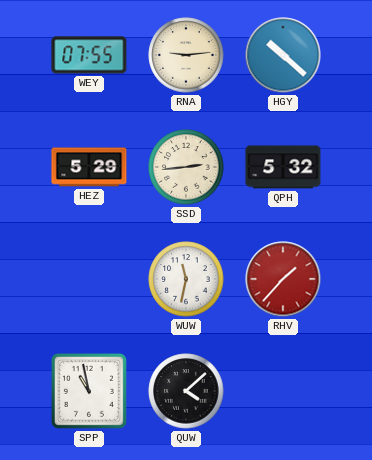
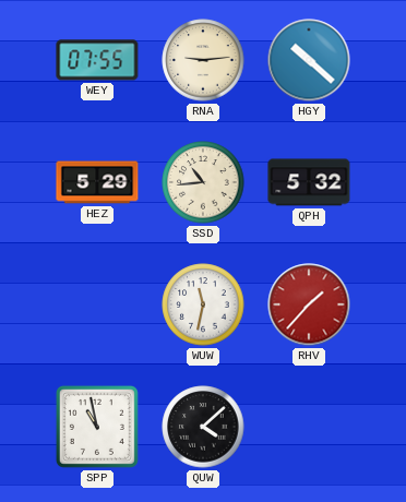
SSD: 2:44 -> 10:44 (203, 182)
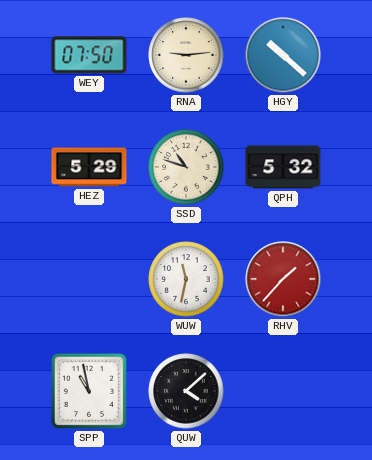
WEY: 07:55 -> 07:50 (89, 55)
SSD: 10:44 -> 10:48 (186, 167)
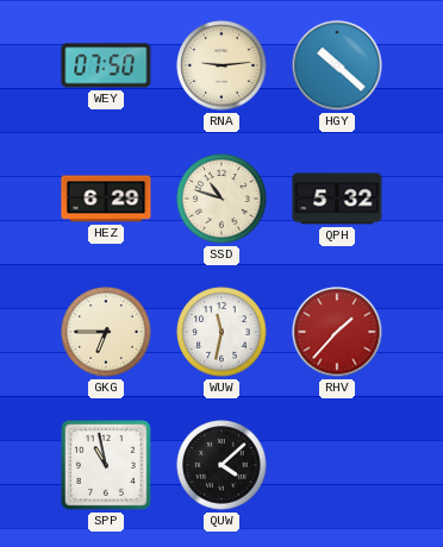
HEZ: 5:29 -> 6:29 (106, 199)
GKG: none -> 6:45 (106, 332)
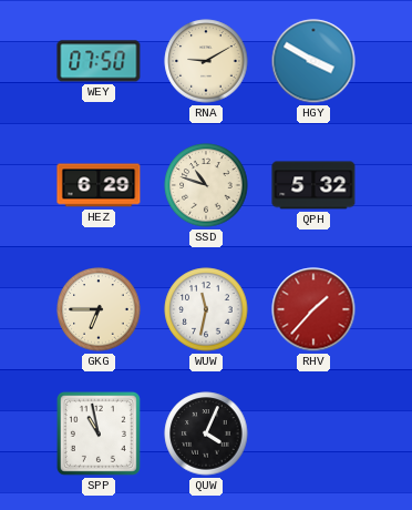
RNA: 9:14 -> 9:10 (206, 61)
HGY: 10:22 -> 3:50 (313, 61)
QUW: 4:08 -> 4:04 (206, 433)
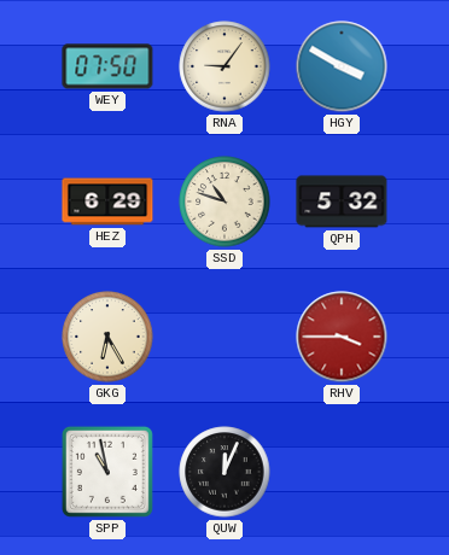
RNA: 9:10 -> 9:06 (224, 66)
GKG: 6:45 -> 6:25 (107, 337)
WUW: 11:32 -> none (206, 309)
RHV: 1:37 -> 3:45 (342, 337)
QUW: 4:04 -> 12:04 (224, 472)
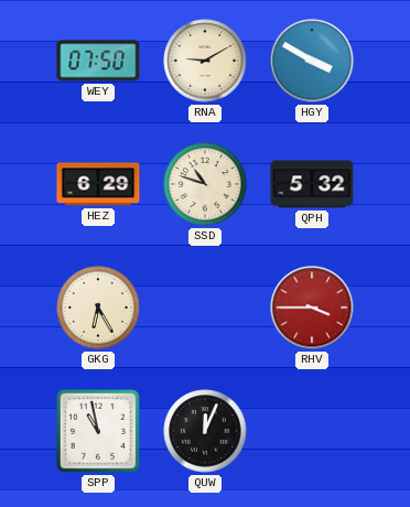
RNA: 9:06 -> 9:10 (205, 61)
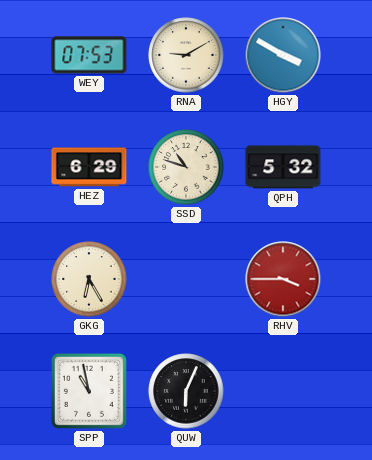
WEY: 07:50 -> 07:53 (89, 55)
QUW: 12:04 -> 6:04 (186, 391)
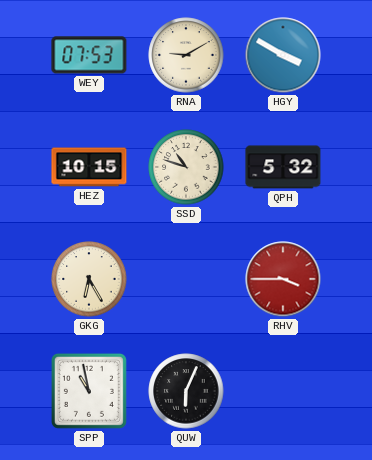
HEZ: 6:29 -> 10:15 (89, 167)
